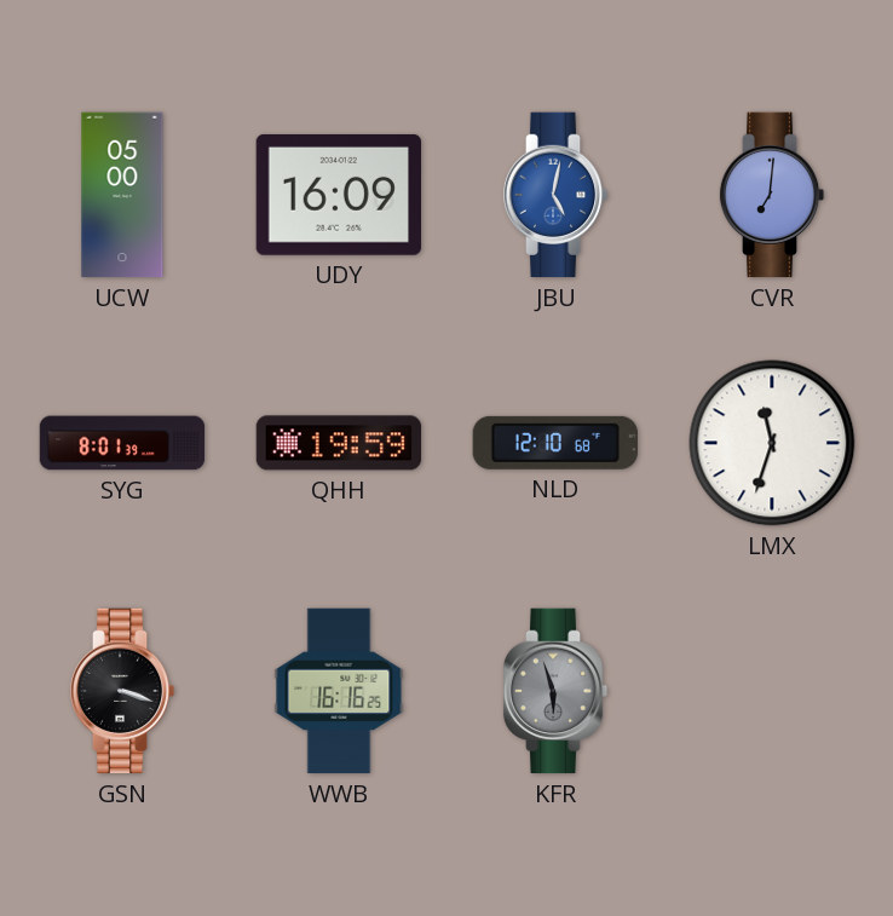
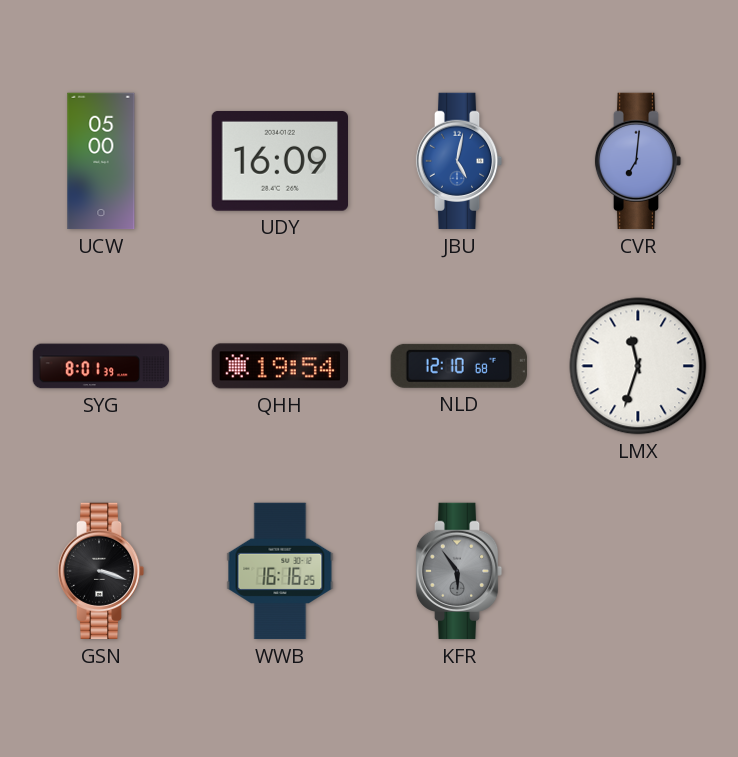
QHH: 19:59 -> 19:54 (280, 366)
KFR: 5:57 -> 5:54 (459, 571)
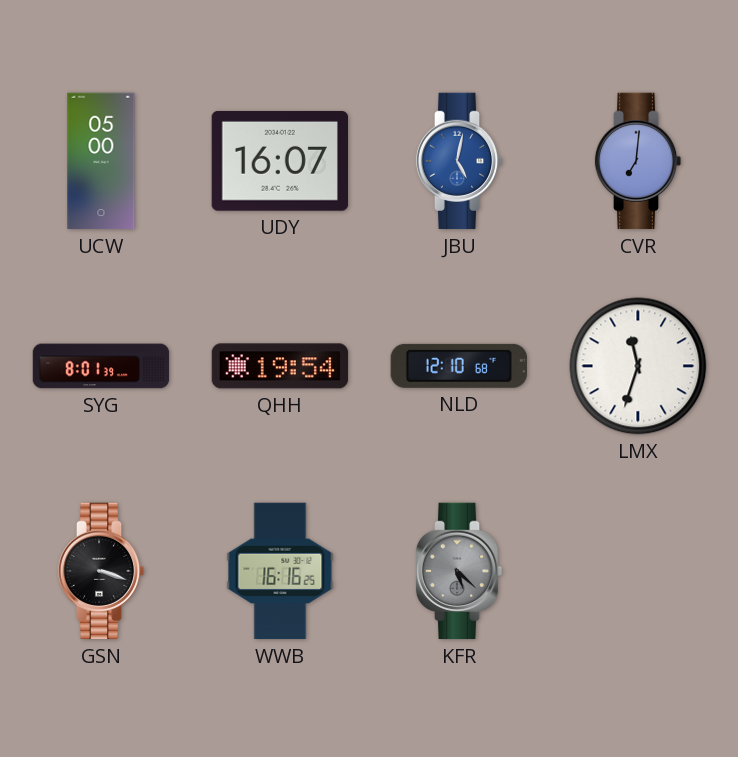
UDY: 16:09 -> 16:07 (279, 161)
KFR: 5:54 -> 5:22 (459, 571)
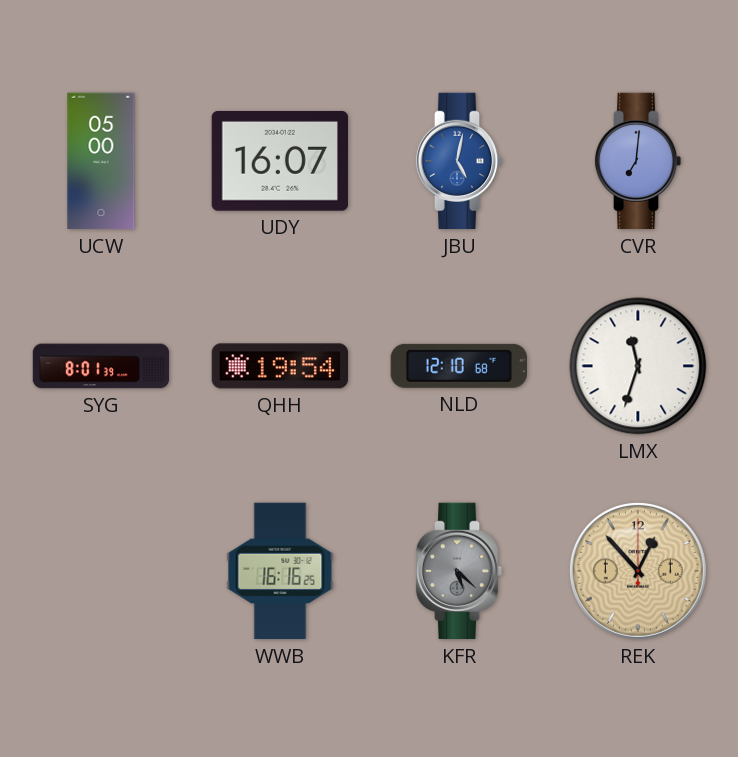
GSN: 3:18 -> none (101, 571)
REK: none -> 12:53 (638, 571)
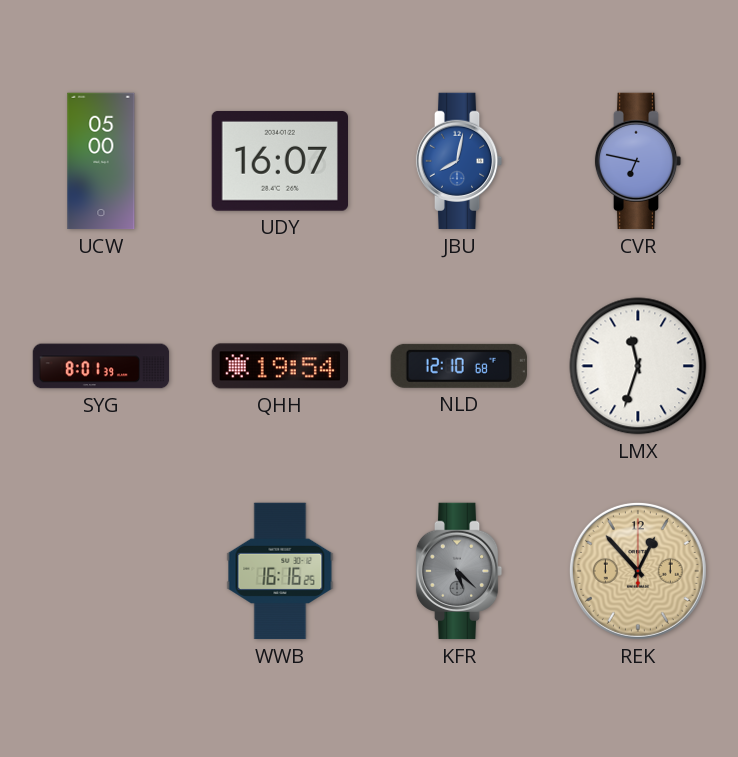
JBU: 5:02 -> 8:02 (459, 161)
CVR: 7:01 -> 6:47 (638, 161)
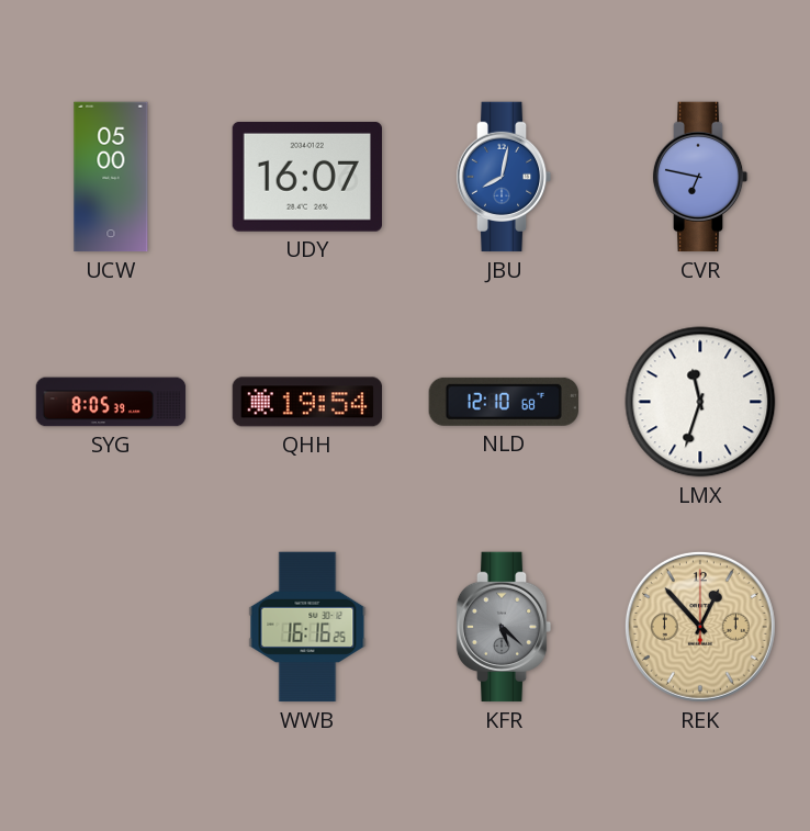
SYG: 8:01 -> 8:05 (111, 402)
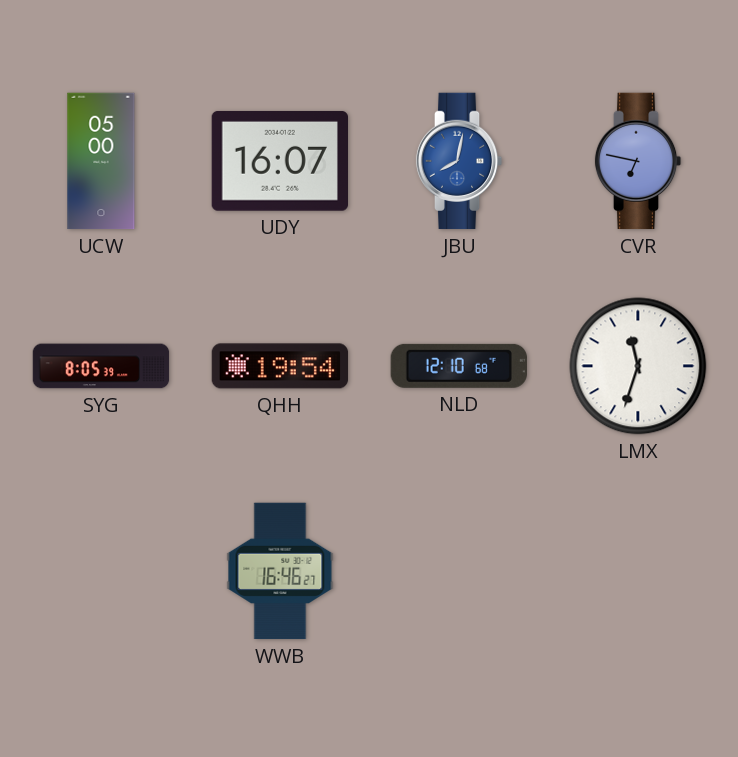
WWB: 16:16 -> 16:46 (280, 571)
KFR: 5:22 -> none (504, 627)
REK: 12:53 -> none (700, 627)
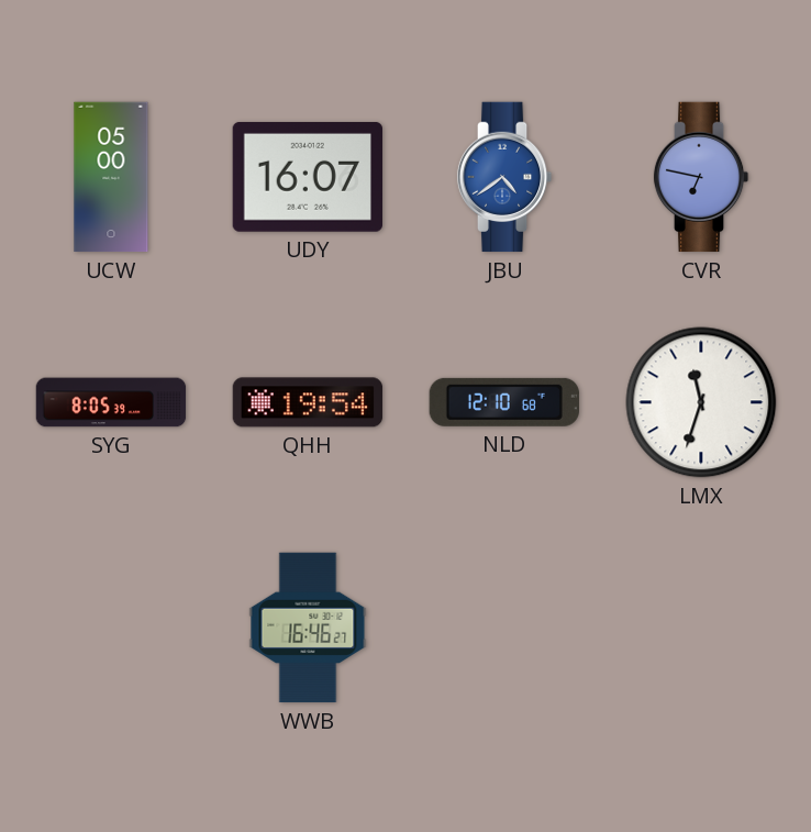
JBU: 8:02 -> 4:39 (504, 177)
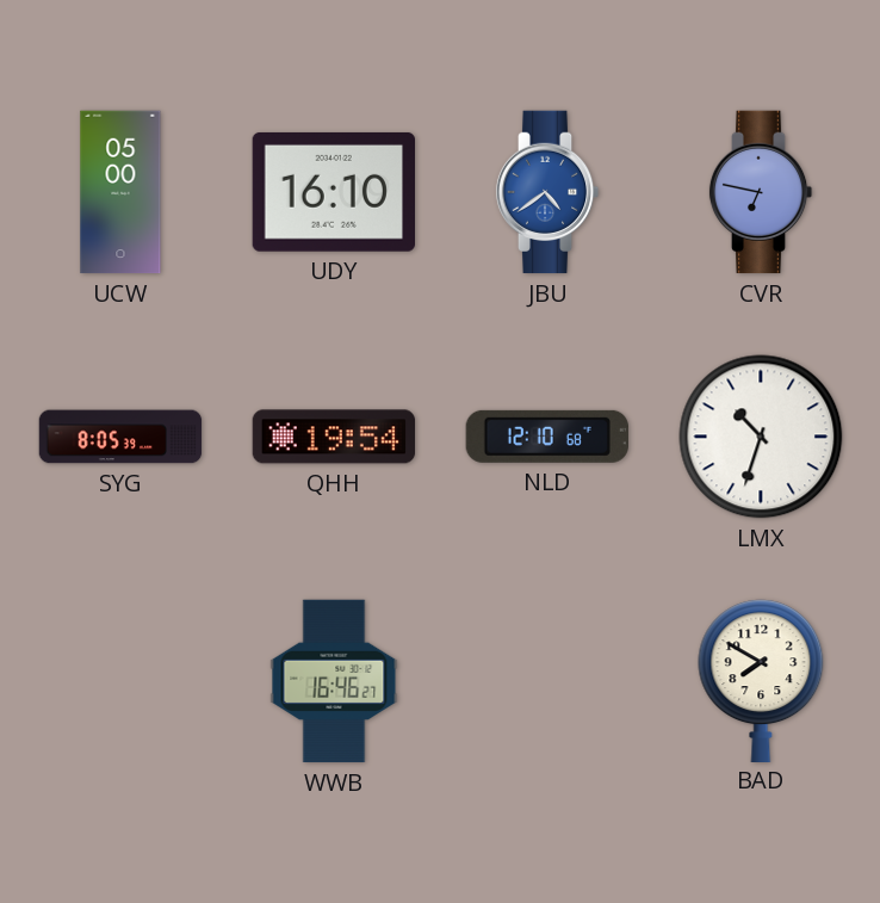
UDY: 16:07 -> 16:10 (333, 192)
LMX: 11:33 -> 10:33 (761, 437)
BAD: none -> 7:50 (761, 680)
